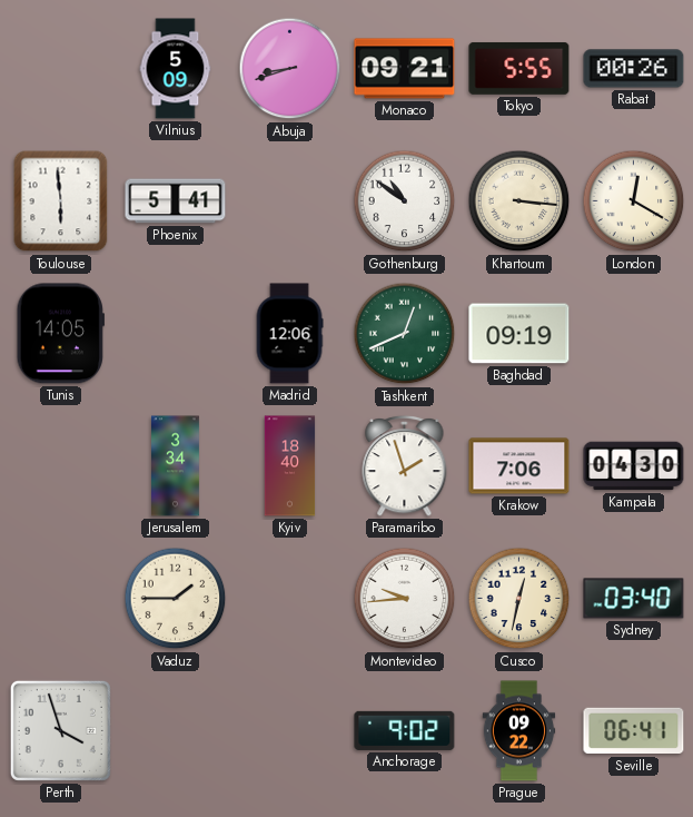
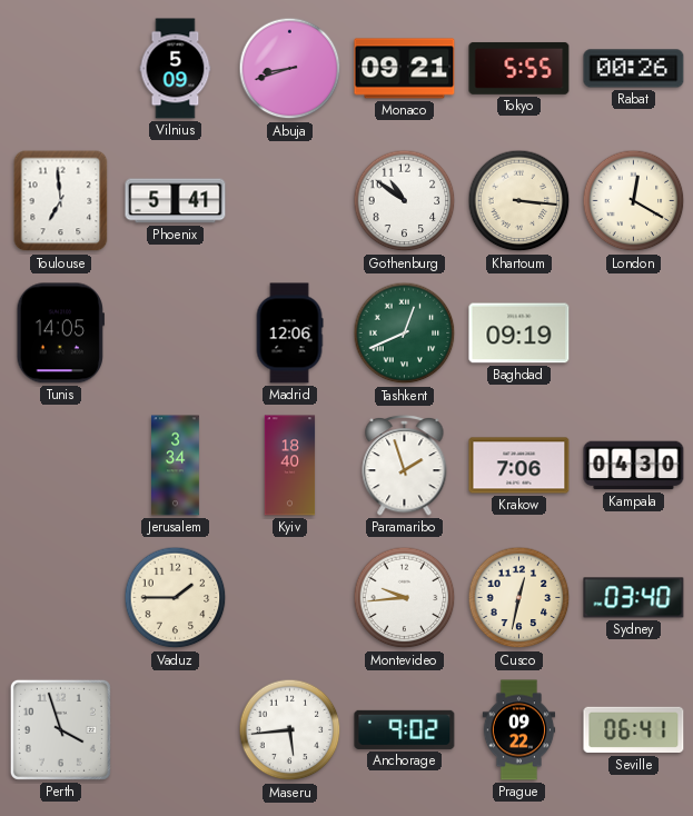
Toulouse: 5:59 -> 6:59 (61, 201)
Maseru: none -> 5:44 (290, 730)
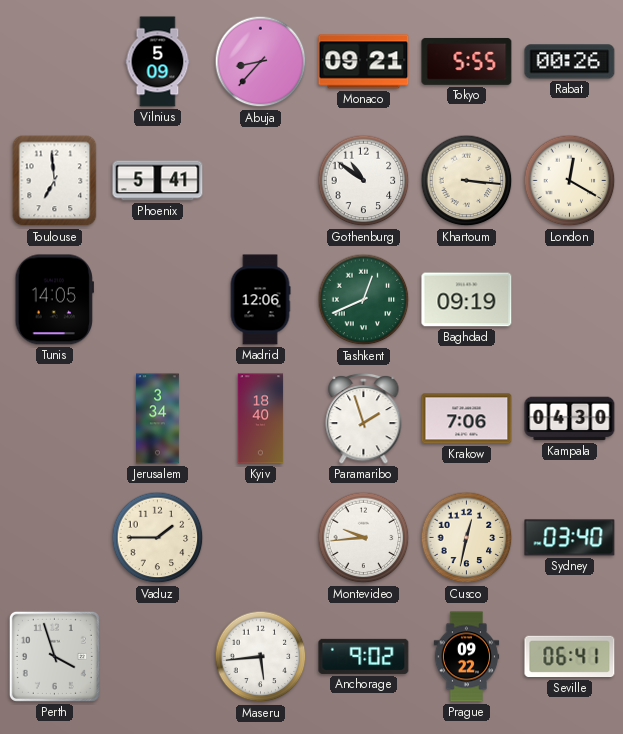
Abuja: 8:42 -> 8:37 (261, 62)
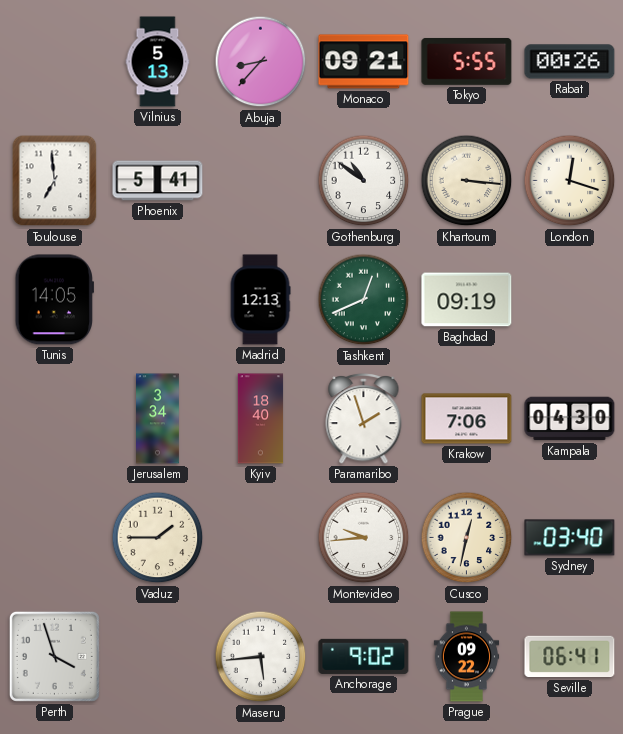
Vilnius: 5:09 -> 5:13 (158, 62)
London: 12:20 -> 12:18 (570, 181)
Madrid: 12:06 -> 12:13 (260, 300)
